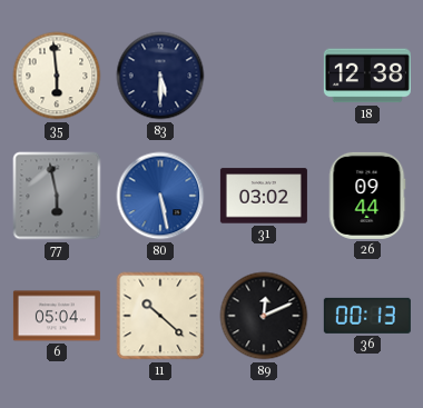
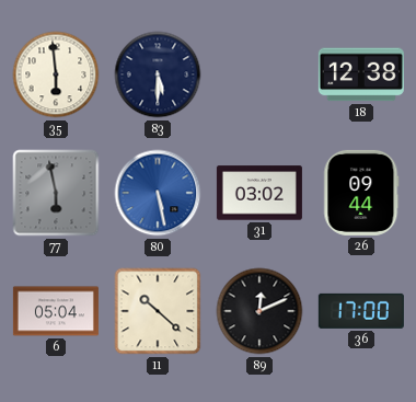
36: 00:13 -> 17:00 (361, 311)
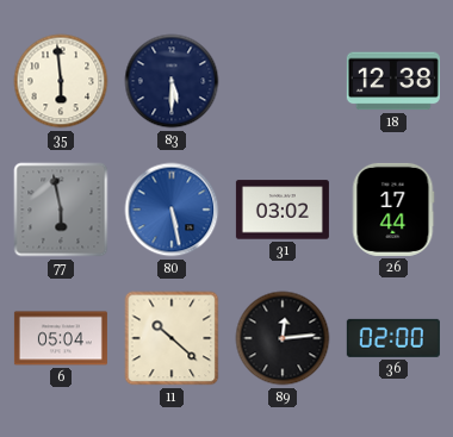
26: 09:44 -> 17:44 (393, 210)
89: 12:11 -> 12:14 (283, 338)
36: 17:00 -> 02:00 (393, 338)
